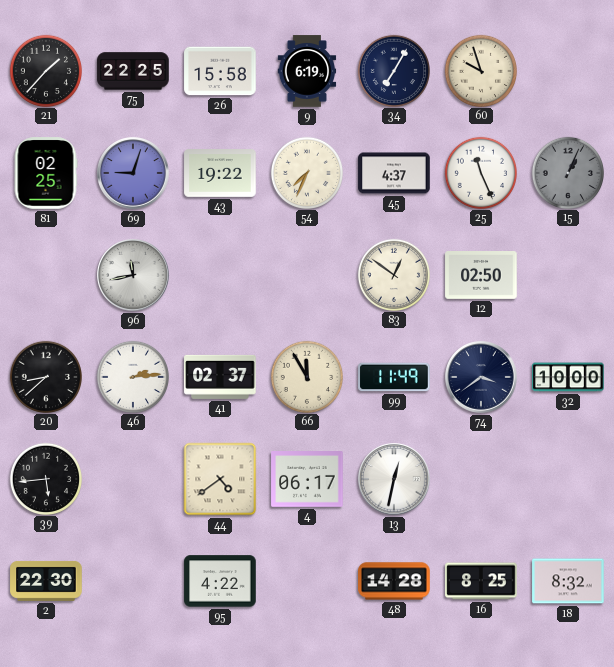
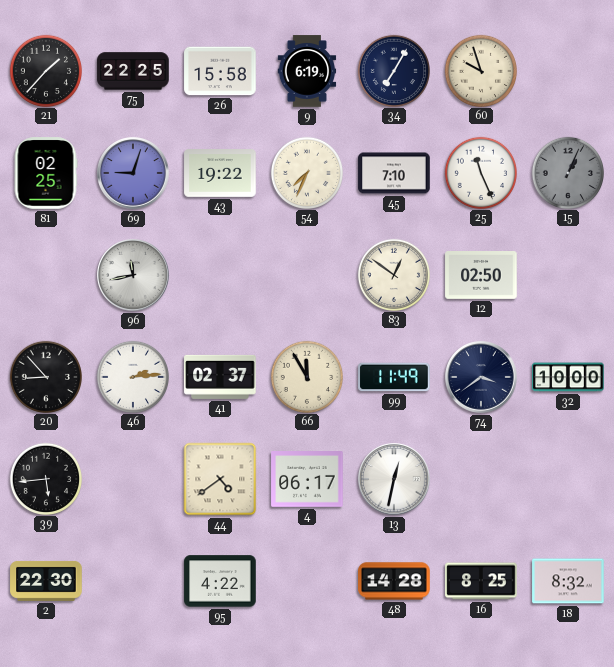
45: 4:37 -> 7:10 (394, 173)
20: 8:38 -> 8:53 (45, 376)
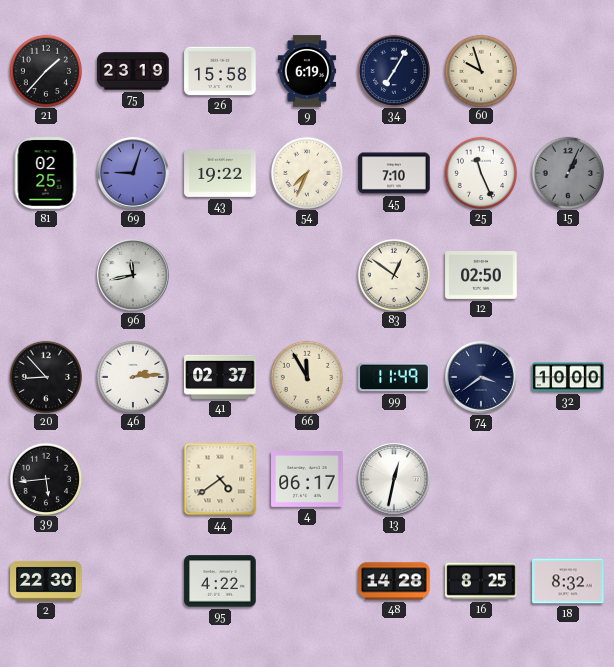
75: 22:25 -> 23:19 (133, 71)
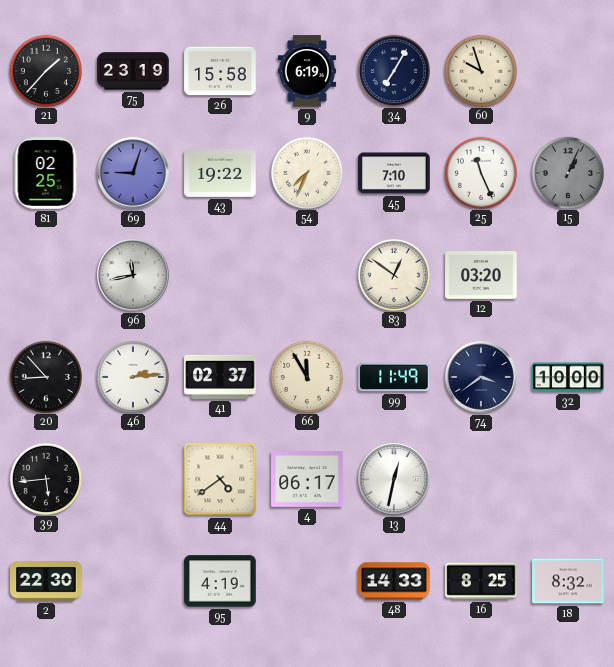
12: 02:50 -> 03:20 (481, 276)
95: 4:22 -> 4:19 (220, 581)
48: 14:28 -> 14:33 (394, 581)
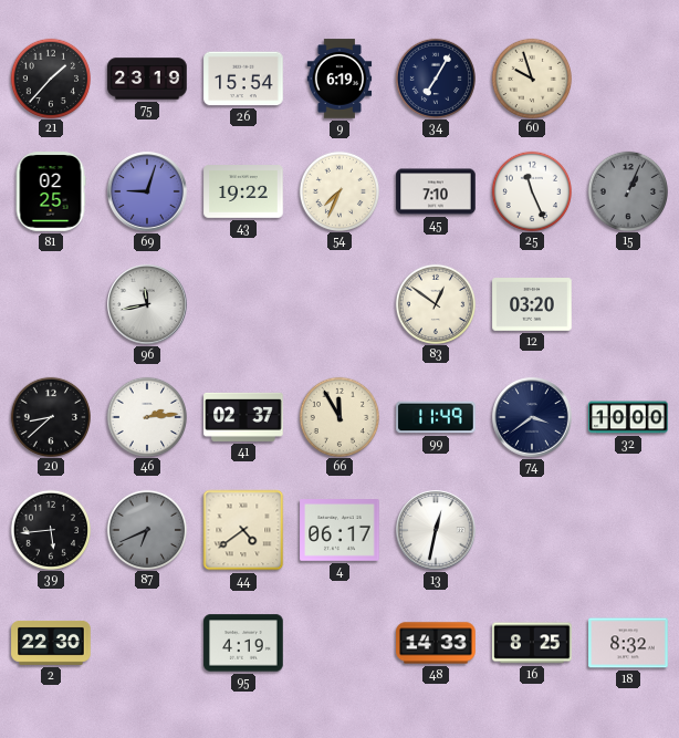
26: 15:58 -> 15:54 (243, 79)
20: 8:53 -> 8:38 (50, 416)
87: none -> 6:41 (146, 529)
